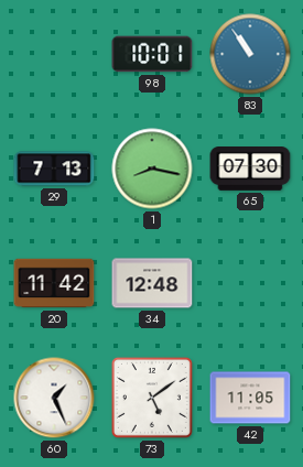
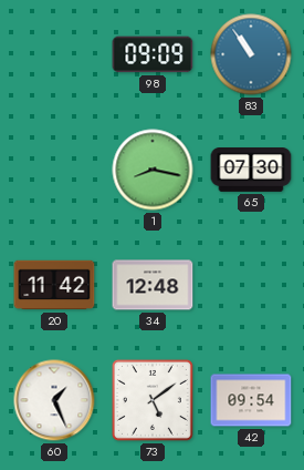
98: 10:01 -> 09:09 (153, 54)
29: 7:13 -> none (54, 169)
42: 11:05 -> 09:54 (251, 400)
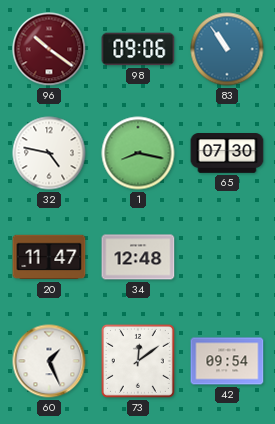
96: none -> 10:21 (49, 49)
98: 09:09 -> 09:06 (138, 49)
32: none -> 4:47 (49, 153)
20: 11:42 -> 11:47 (49, 257)
73: 5:09 -> 12:09 (138, 361)
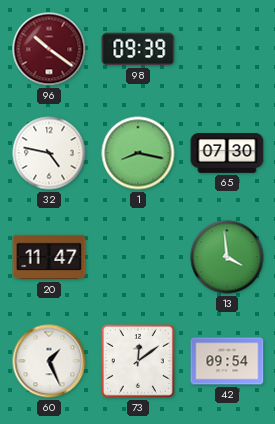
98: 09:06 -> 09:39 (138, 49)
83: 10:54 -> none (227, 49)
34: 12:48 -> none (138, 257)
13: none -> 3:59 (227, 257)
